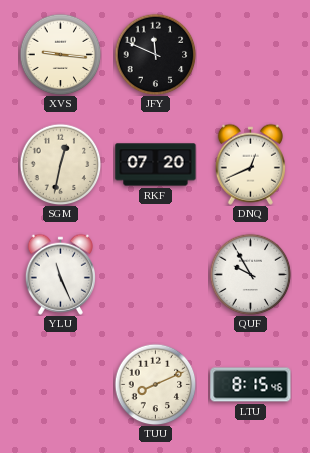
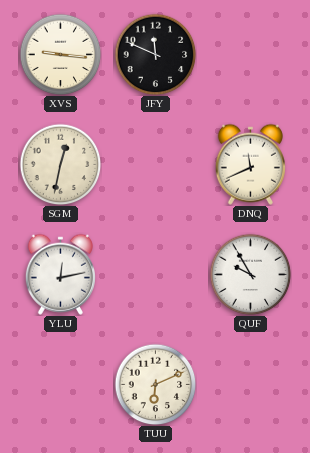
RKF: 07:20 -> none (156, 165)
DNQ: 12:41 -> 11:41 (250, 164)
YLU: 11:26 -> 12:13 (60, 274)
TUU: 8:11 -> 6:11 (155, 384)
LTU: 8:15 -> none (251, 385)
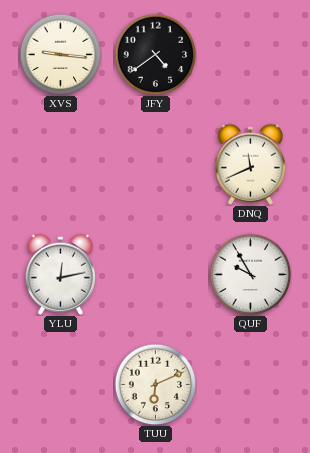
JFY: 11:49 -> 4:39 (155, 54)
SGM: 12:32 -> none (60, 164)
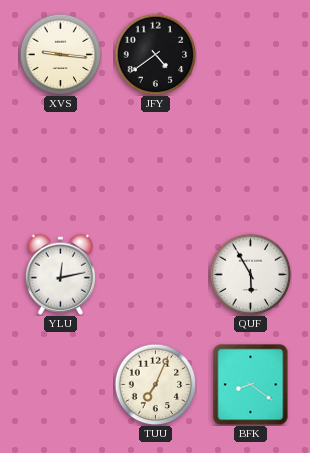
DNQ: 11:41 -> none (250, 164)
QUF: 9:55 -> 5:55 (250, 274)
TUU: 6:11 -> 7:04 (155, 384)
BFK: none -> 8:21 (251, 384)
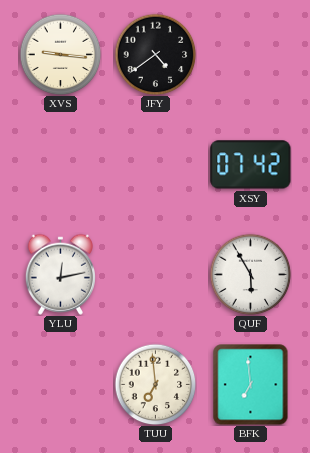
XSY: none -> 07:42 (251, 165)
TUU: 7:04 -> 6:59 (155, 384)
BFK: 8:21 -> 6:59 (251, 384)
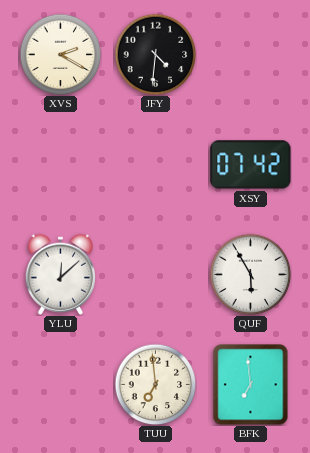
XVS: 9:16 -> 2:20 (60, 54)
JFY: 4:39 -> 4:31 (155, 54)
YLU: 12:13 -> 12:08 (60, 274)
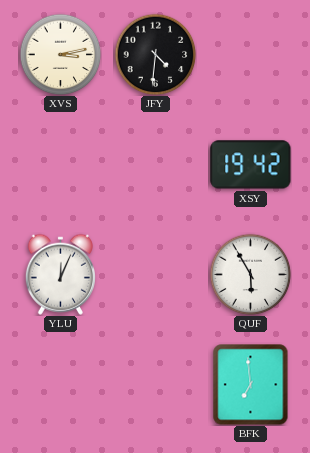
XVS: 2:20 -> 3:13 (60, 54)
XSY: 07:42 -> 19:42 (251, 165)
YLU: 12:08 -> 12:04 (60, 274)
TUU: 6:59 -> none (155, 384)
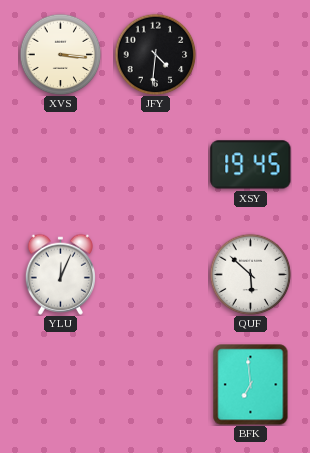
XVS: 3:13 -> 3:16 (60, 54)
XSY: 19:42 -> 19:45 (251, 165)
QUF: 5:55 -> 5:52 (250, 274)
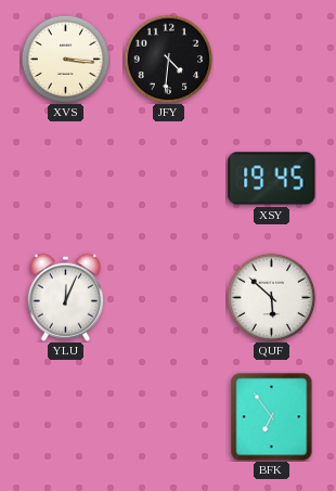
BFK: 6:59 -> 6:54 (272, 416)
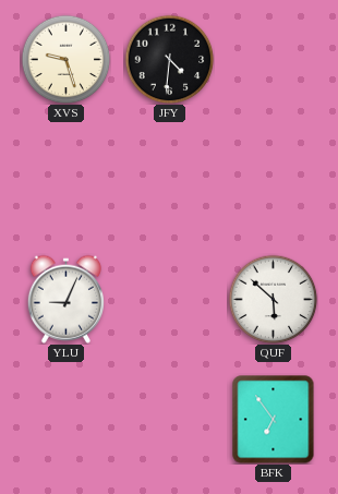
XVS: 3:16 -> 9:27 (65, 59)
XSY: 19:45 -> none (272, 179)
YLU: 12:04 -> 9:04 (65, 299)
